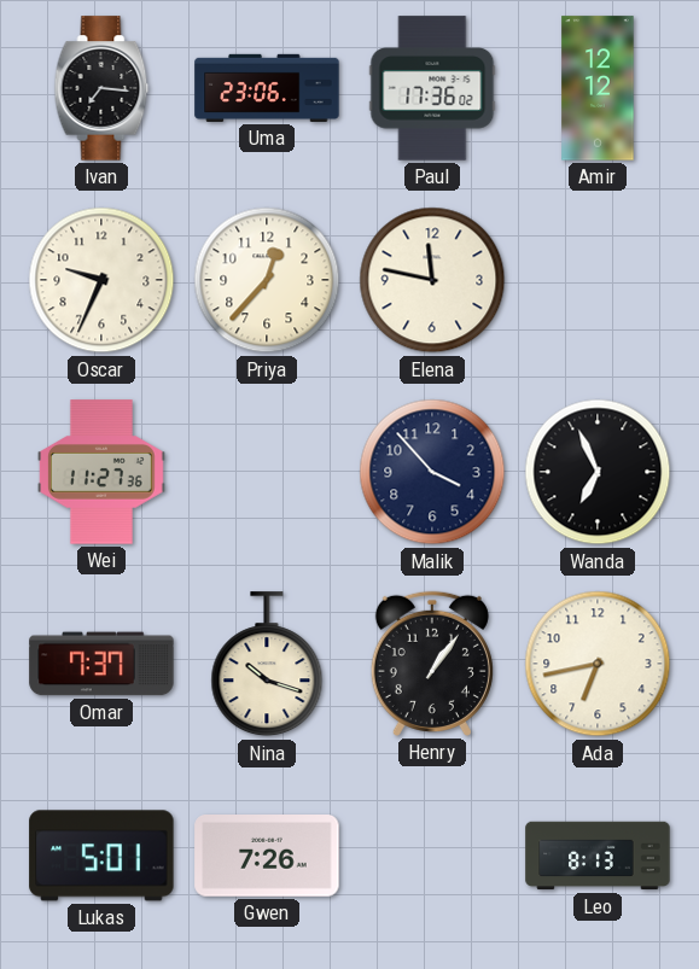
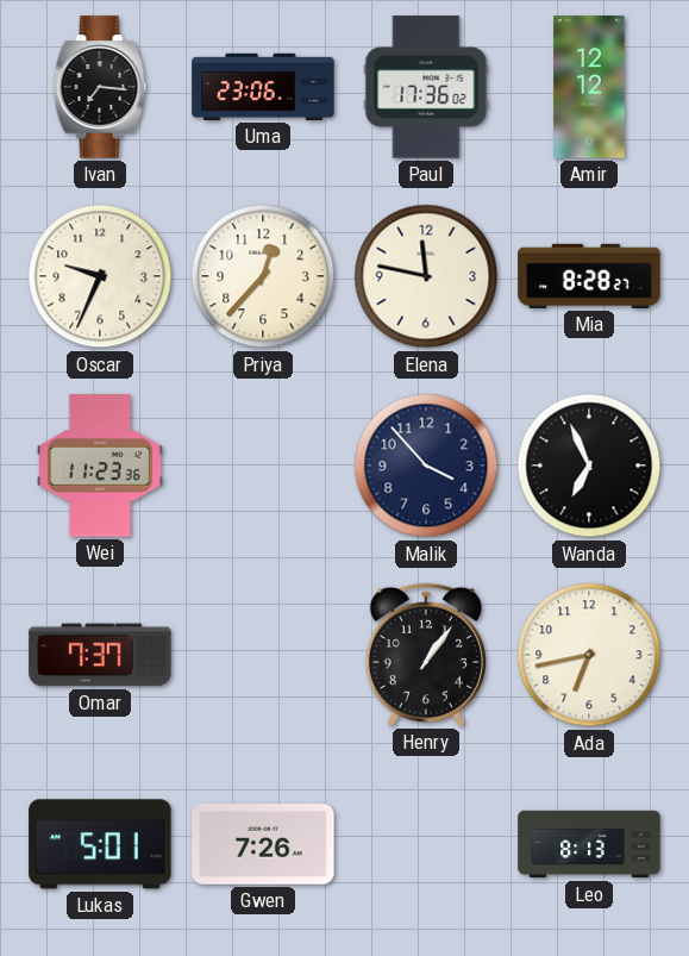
Mia: none -> 8:28 (589, 276)
Wei: 11:27 -> 11:23 (100, 465)
Nina: 10:18 -> none (267, 665)
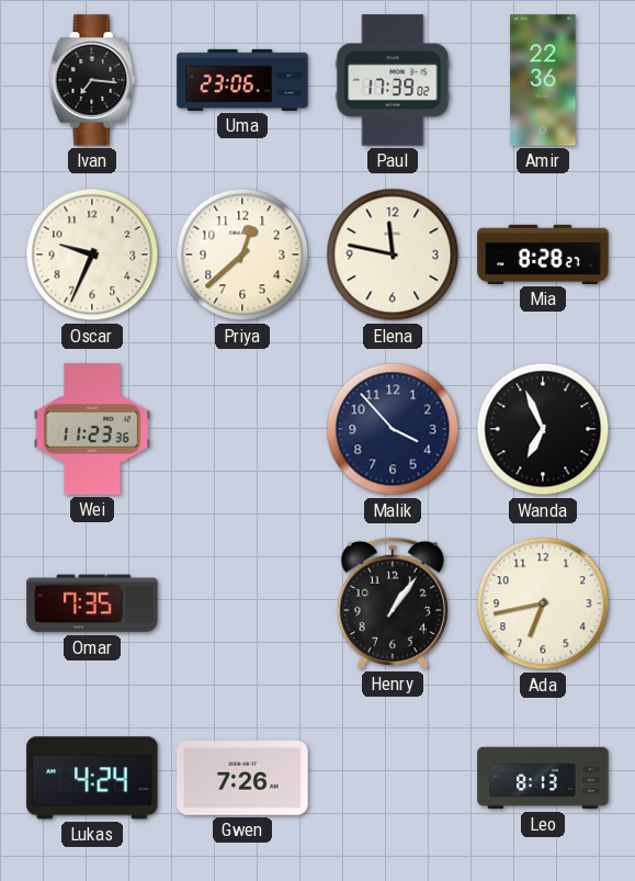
Paul: 17:36 -> 17:39 (393, 80)
Amir: 12:12 -> 22:36 (543, 80)
Priya: 12:37 -> 12:38 (242, 255)
Omar: 7:37 -> 7:35 (92, 603)
Lukas: 5:01 -> 4:24 (92, 778)
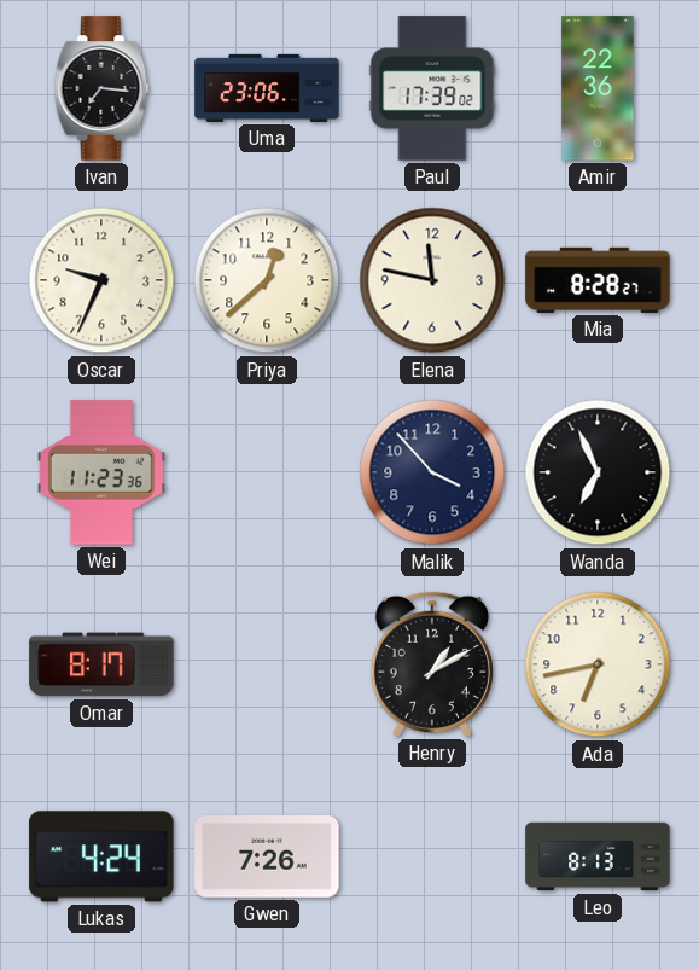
Omar: 7:35 -> 8:17 (101, 664)
Henry: 1:06 -> 1:10 (432, 664)
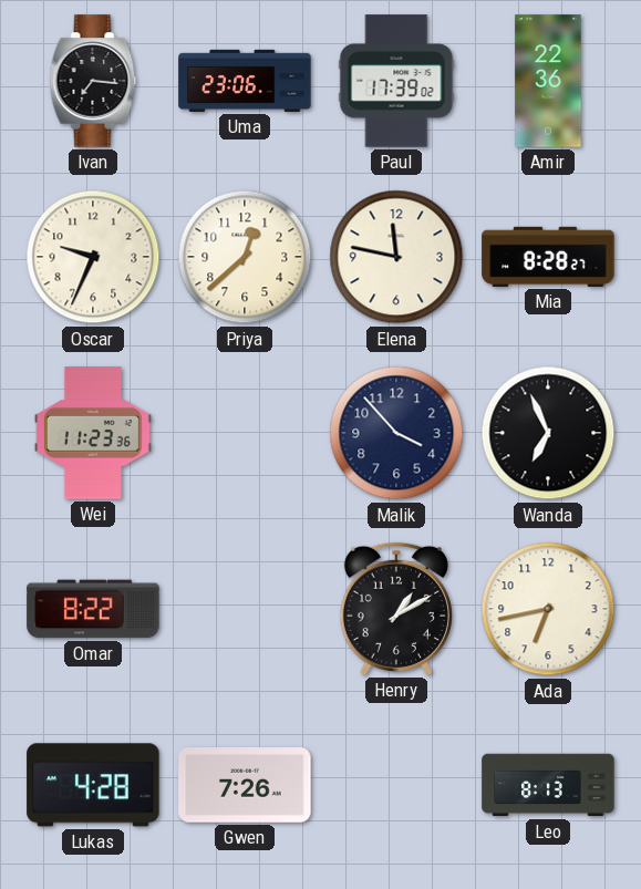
Omar: 8:17 -> 8:22 (93, 609)
Lukas: 4:24 -> 4:28 (93, 785)
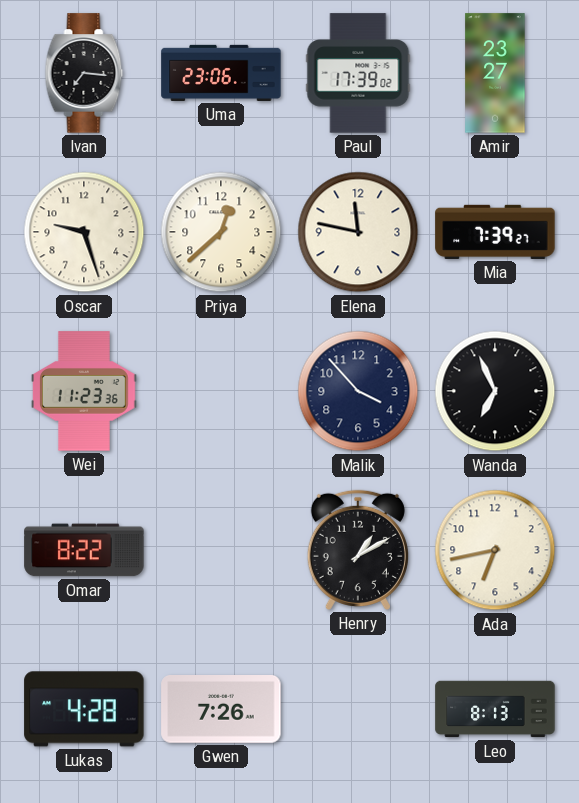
Amir: 22:36 -> 23:27 (495, 73)
Oscar: 9:34 -> 9:27 (84, 232)
Mia: 8:28 -> 7:39 (495, 232)
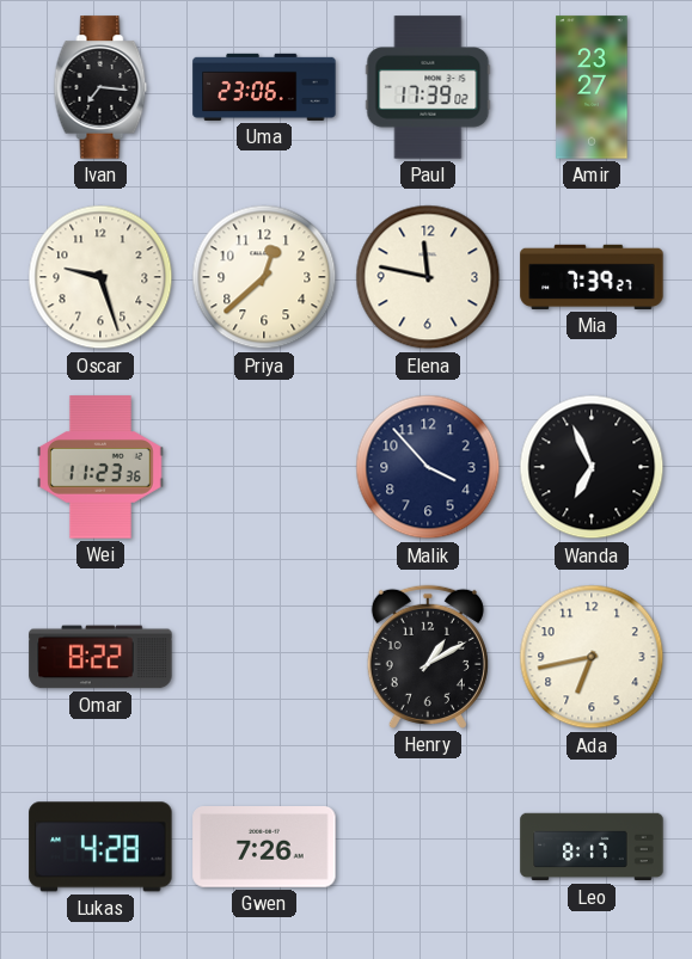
Leo: 8:13 -> 8:17 (592, 847)
